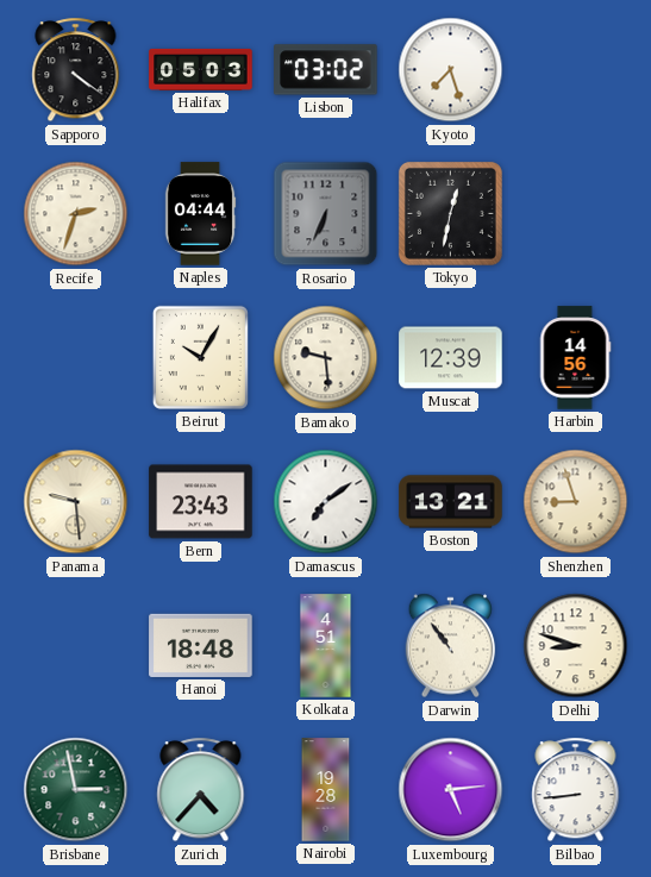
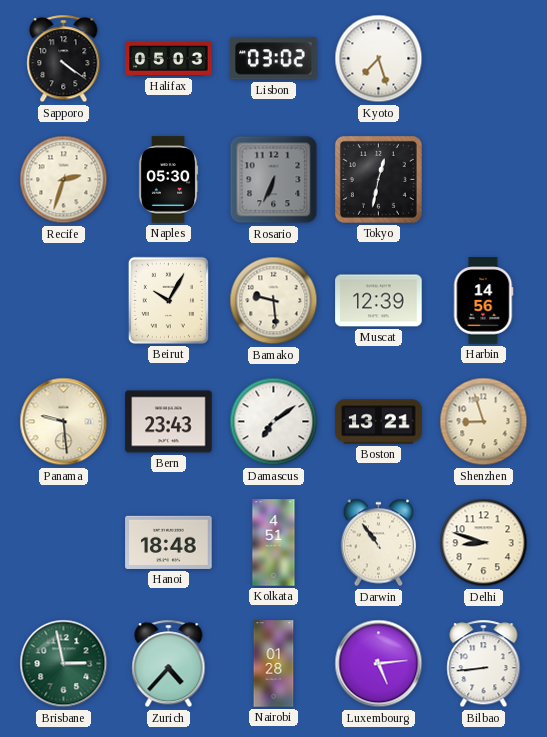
Naples: 04:44 -> 05:30 (168, 180)
Nairobi: 19:28 -> 01:28 (274, 664)
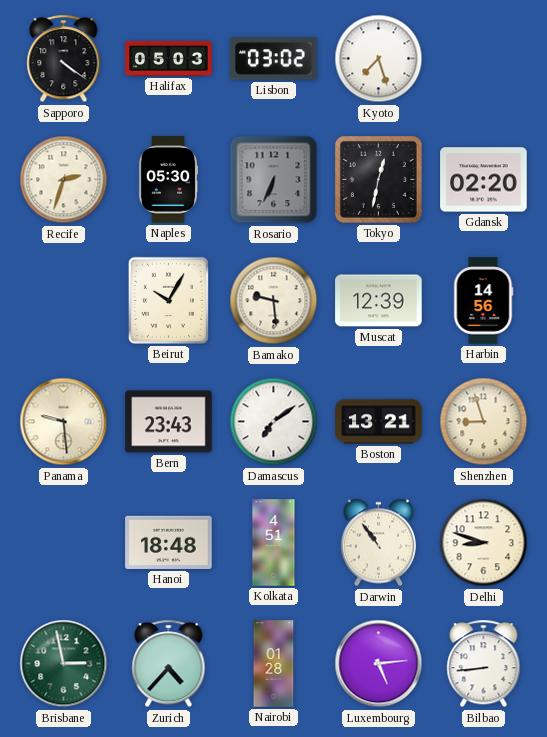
Gdansk: none -> 02:20 (484, 180)
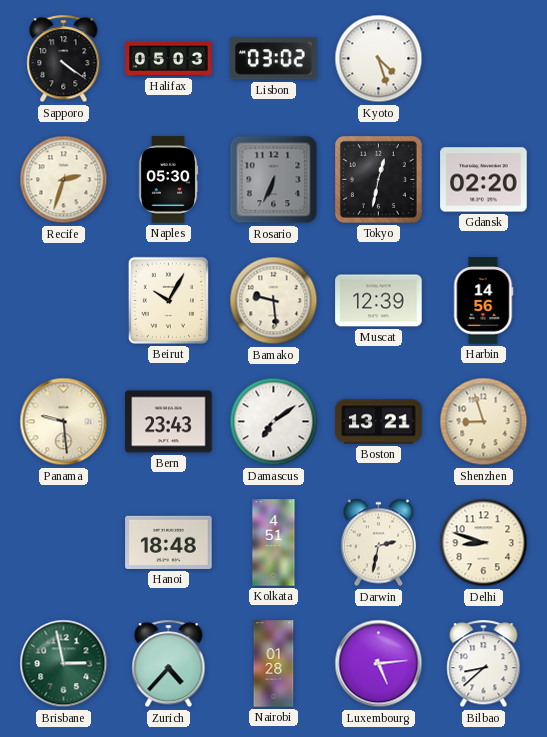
Kyoto: 7:27 -> 4:27 (379, 59)
Darwin: 10:54 -> 2:32 (379, 543)
Bilbao: 8:44 -> 8:38 (484, 664)
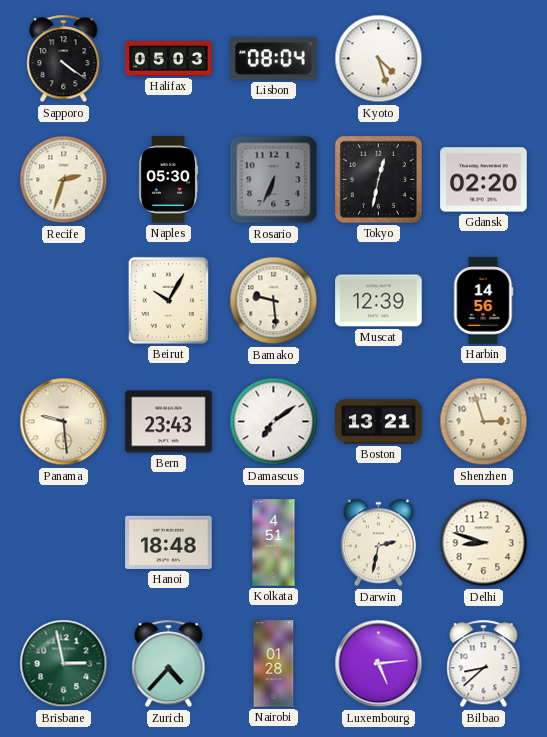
Lisbon: 03:02 -> 08:04 (274, 59)
Shenzhen: 8:57 -> 2:57 (484, 422)
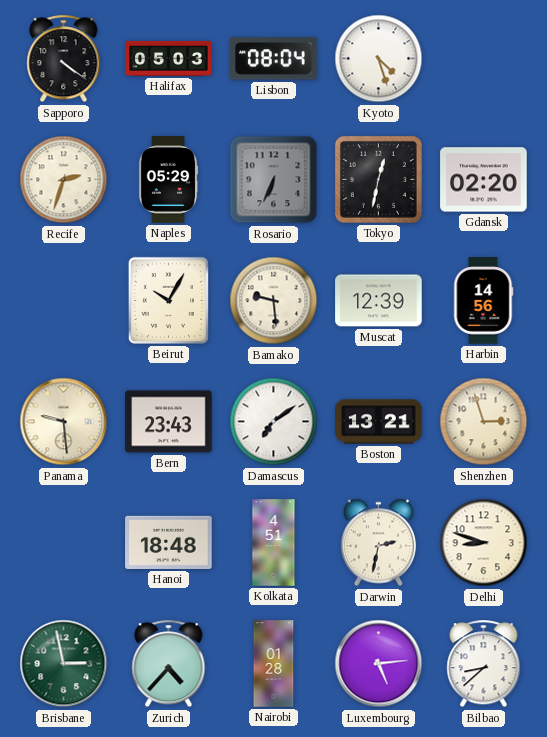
Naples: 05:30 -> 05:29 (168, 180)
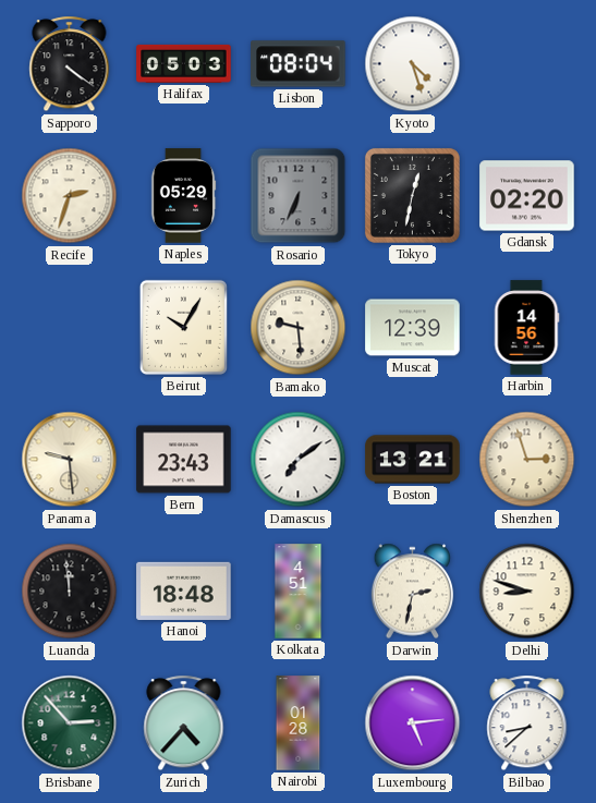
Luanda: none -> 11:59 (70, 592)
Brisbane: 2:58 -> 2:53 (70, 723)
